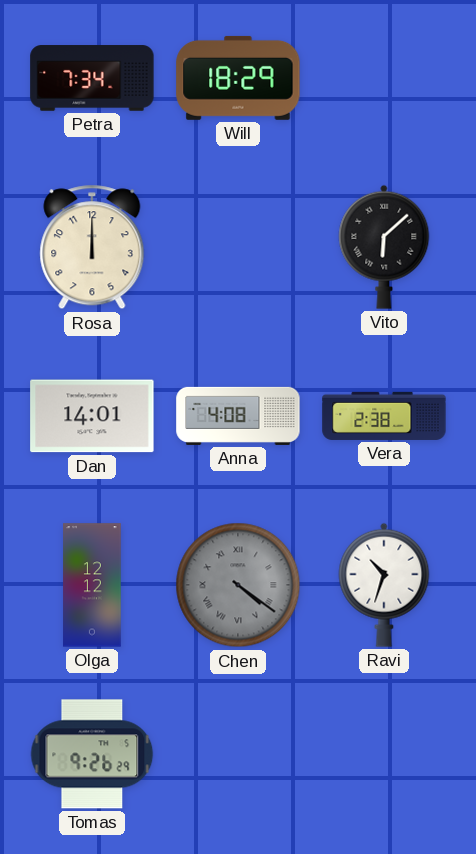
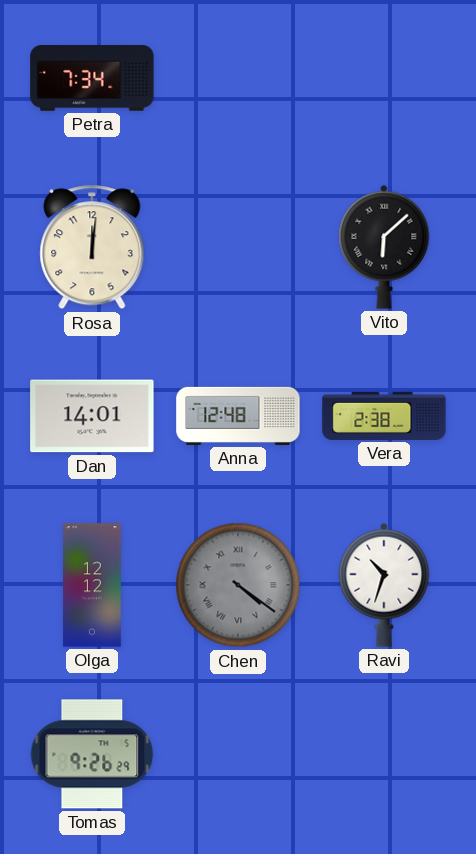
Will: 18:29 -> none (238, 78)
Rosa: 12:00 -> 12:01 (92, 247)
Anna: 4:08 -> 12:48 (238, 416)
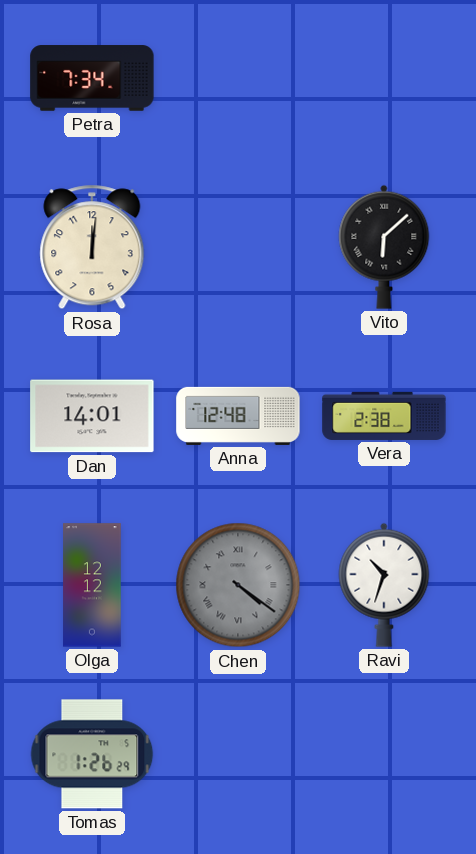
Tomas: 9:26 -> 1:26 (92, 754)
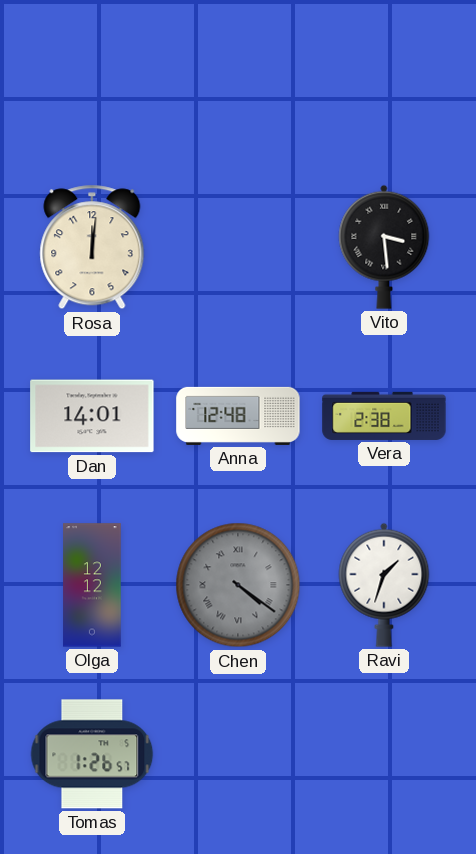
Petra: 7:34 -> none (92, 78)
Vito: 6:08 -> 3:29 (384, 247)
Ravi: 10:33 -> 1:33 (384, 585)
Tomas: 1:26:29 -> 1:26:57 (92, 754)
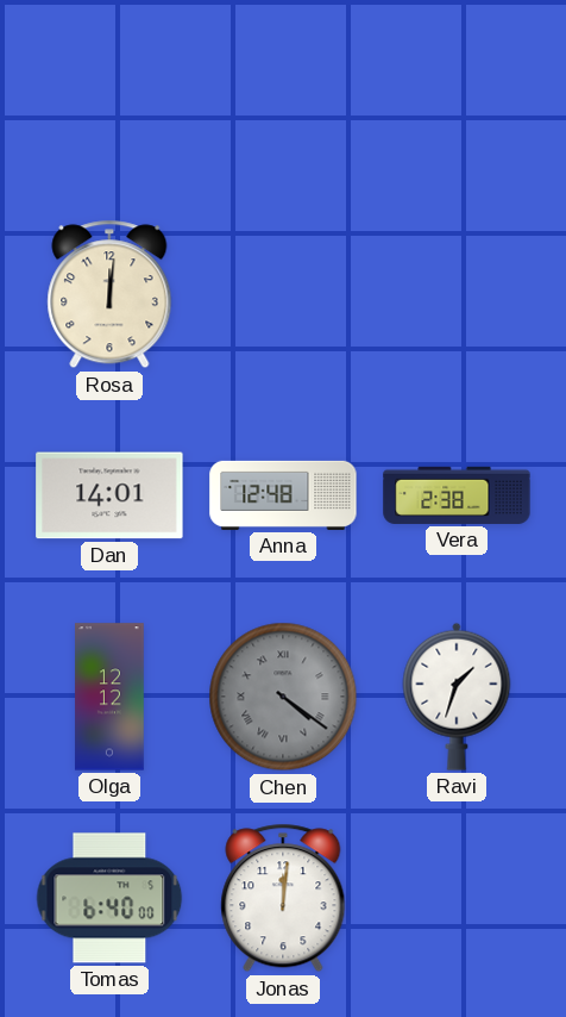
Vito: 3:29 -> none (384, 247)
Tomas: 1:26 -> 6:40 (109, 898)
Jonas: none -> 12:01 (283, 898)
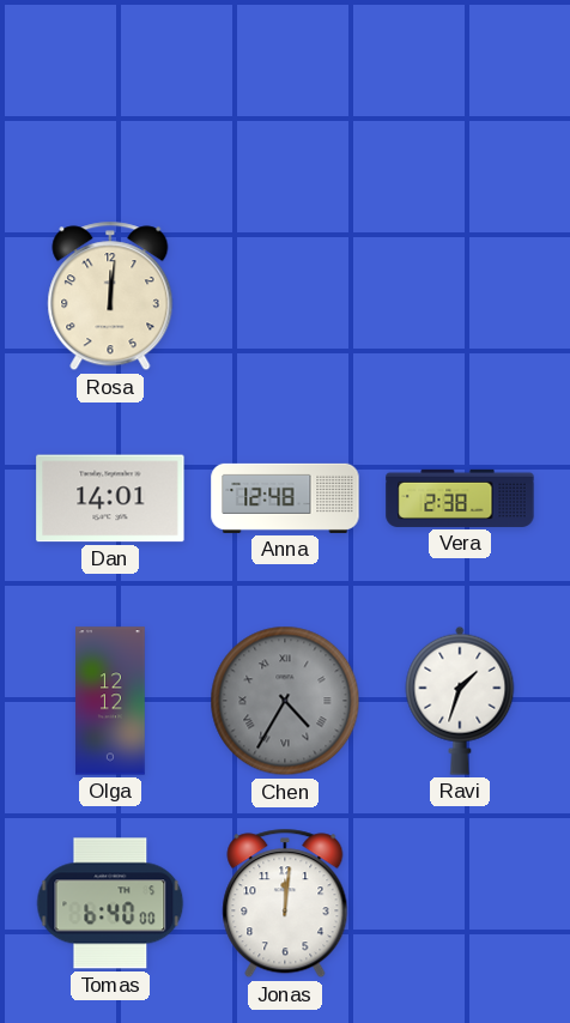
Chen: 4:21 -> 4:35 (285, 701)
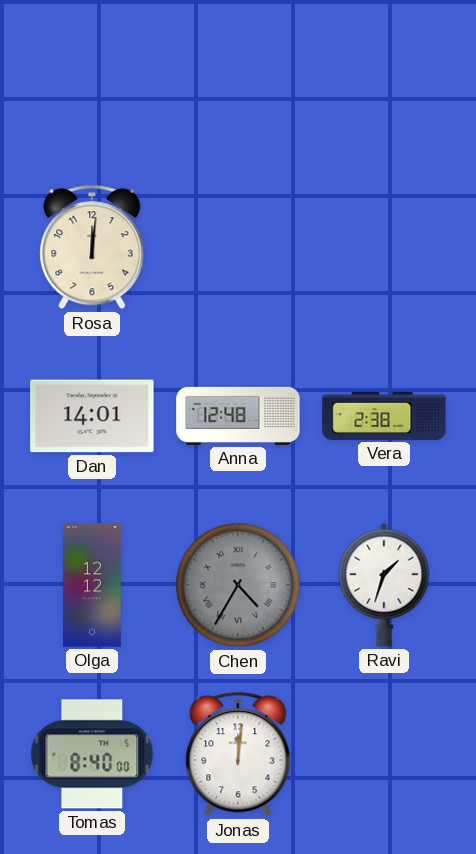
Tomas: 6:40 -> 8:40 (92, 754)
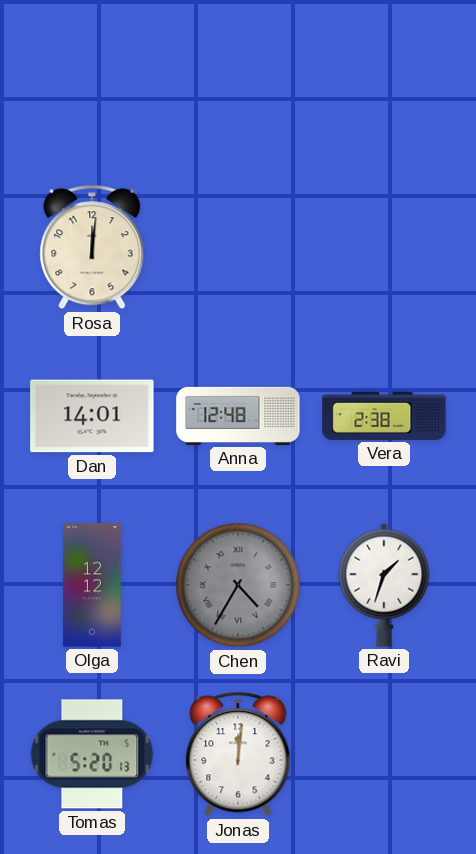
Tomas: 8:40 -> 5:20 (92, 754)
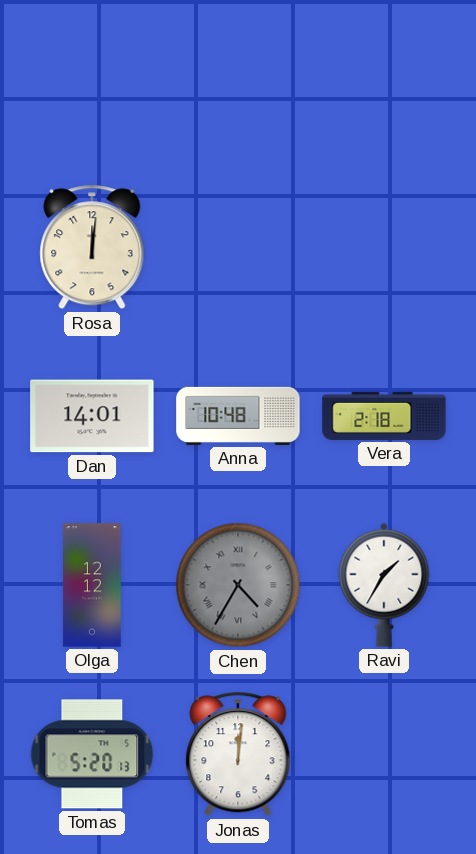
Anna: 12:48 -> 10:48 (238, 416)
Vera: 2:38 -> 2:18 (384, 416)
Ravi: 1:33 -> 1:35 (384, 585)
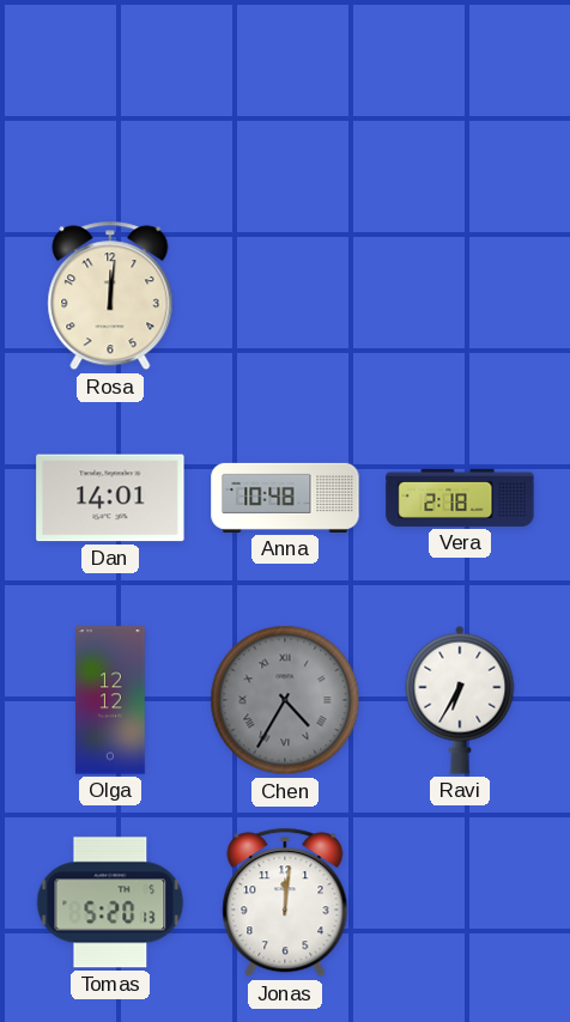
Ravi: 1:35 -> 6:35 (460, 700)
